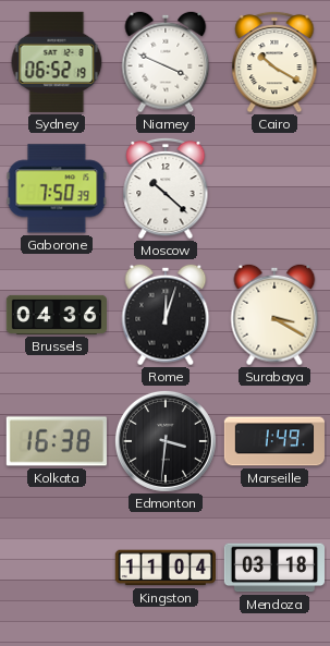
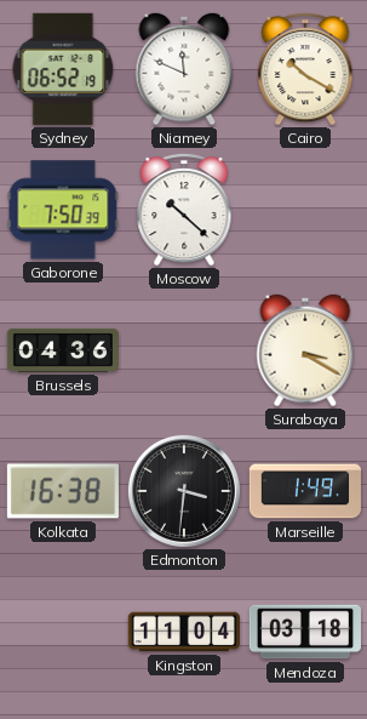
Niamey: 3:49 -> 11:49 (184, 69)
Rome: 12:03 -> none (166, 315)
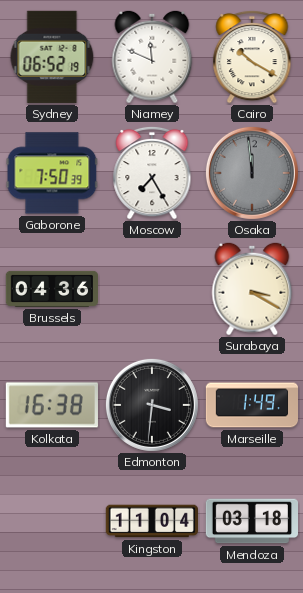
Moscow: 10:22 -> 7:25 (152, 173)
Osaka: none -> 11:59 (252, 173)
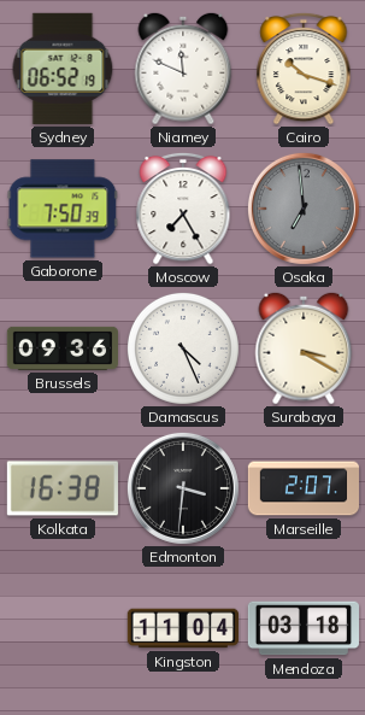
Cairo: 10:20 -> 10:18 (304, 69)
Osaka: 11:59 -> 6:59 (304, 209)
Brussels: 04:36 -> 09:36 (61, 348)
Damascus: none -> 4:26 (183, 348)
Marseille: 1:49 -> 2:07 (304, 488)
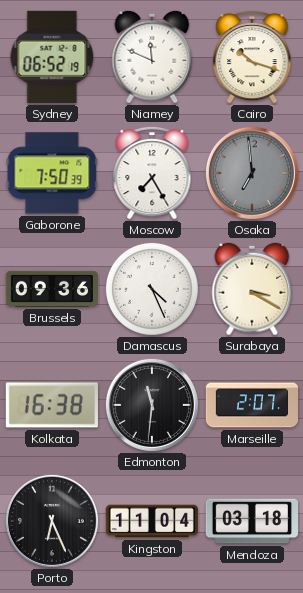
Edmonton: 3:31 -> 11:31 (152, 405)
Porto: none -> 6:26 (52, 521)
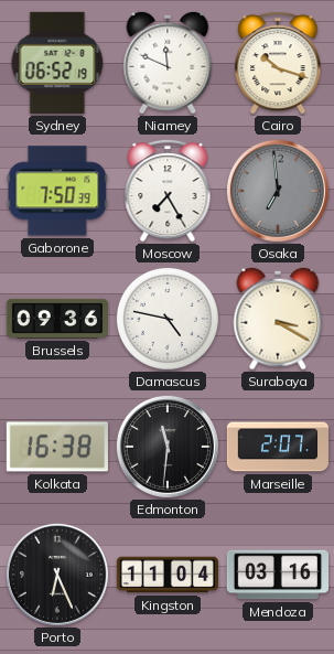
Damascus: 4:26 -> 4:47 (168, 319)
Mendoza: 03:18 -> 03:16 (277, 575)
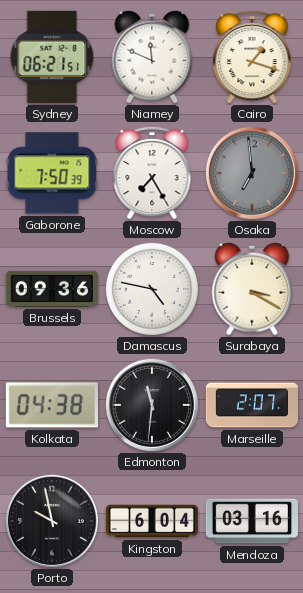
Sydney: 06:52 -> 06:21 (52, 57)
Cairo: 10:18 -> 1:18 (252, 57)
Kolkata: 16:38 -> 04:38 (52, 405)
Porto: 6:26 -> 9:58 (52, 521)
Kingston: 11:04 -> 6:04 (151, 521)
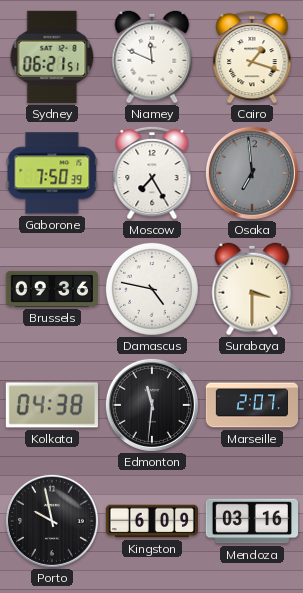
Surabaya: 3:20 -> 3:30 (252, 289)
Kingston: 6:04 -> 6:09 (151, 521)
